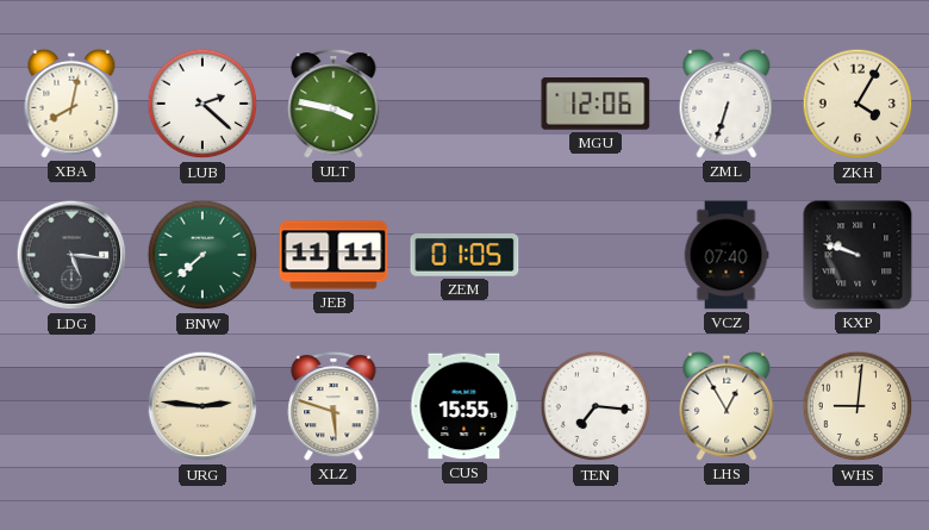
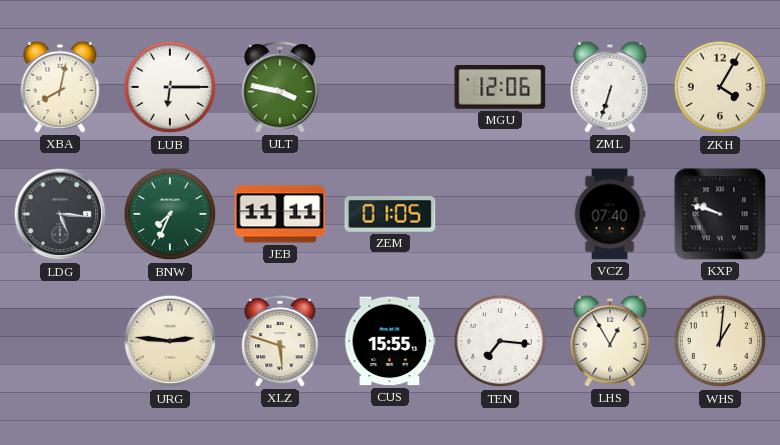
LUB: 2:22 -> 6:15 (170, 87)
BNW: 7:38 -> 7:34 (170, 214)
WHS: 9:01 -> 1:01 (720, 341)
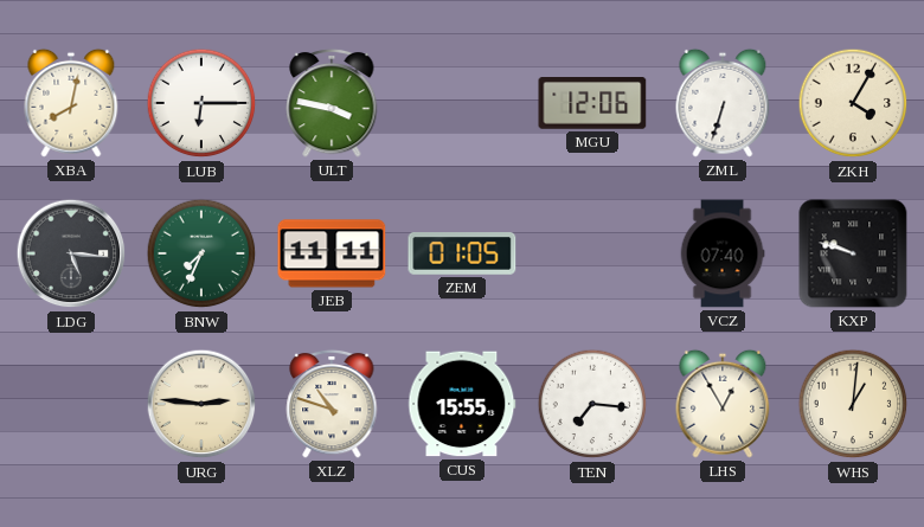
XLZ: 5:48 -> 10:48 (332, 404)
